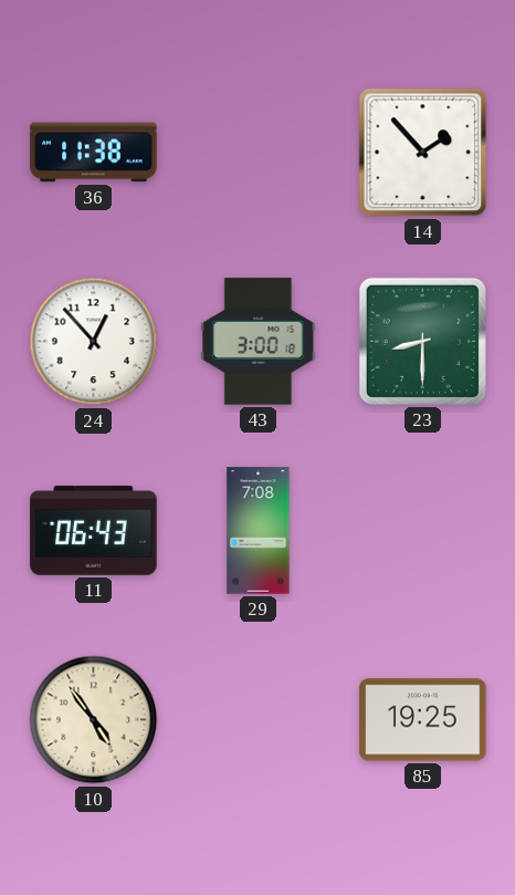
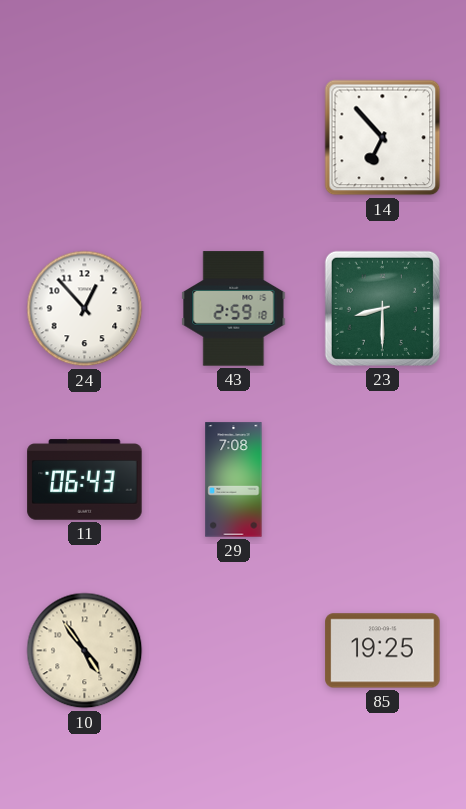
36: 11:38 -> none (94, 153)
14: 1:53 -> 6:53 (383, 138)
43: 3:00 -> 2:59 (234, 309)
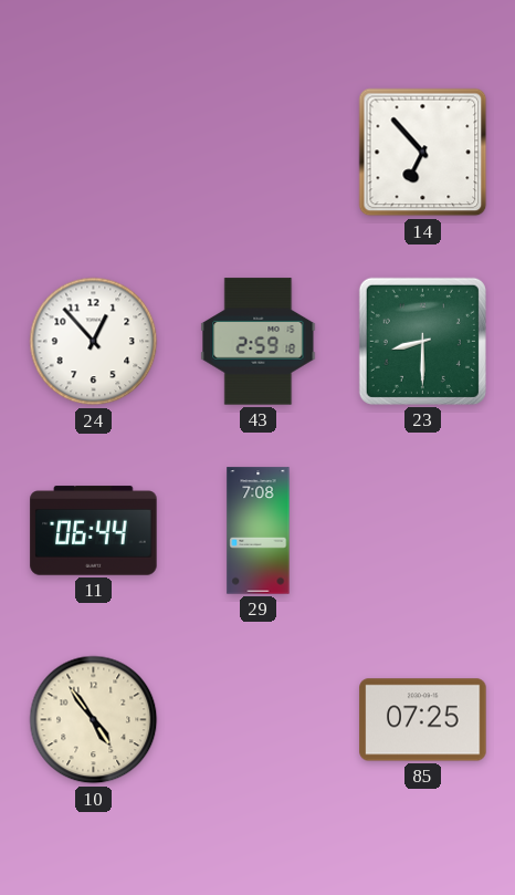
11: 06:43 -> 06:44 (94, 531)
85: 19:25 -> 07:25 (423, 720)
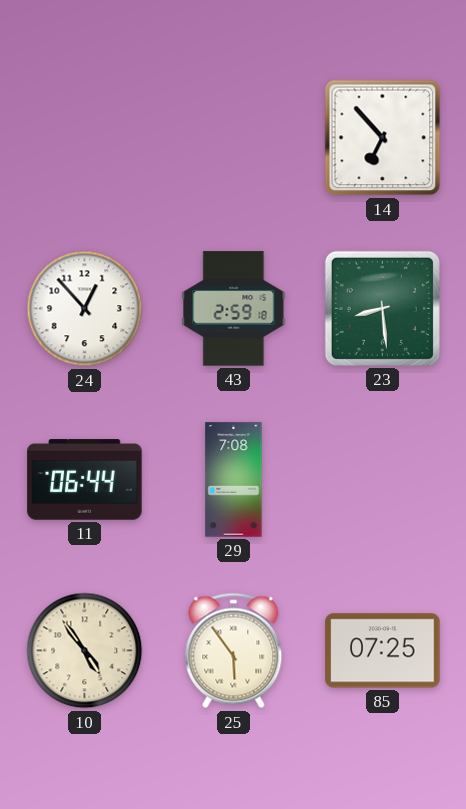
23: 8:30 -> 8:29 (382, 308)
25: none -> 5:54 (234, 651)
